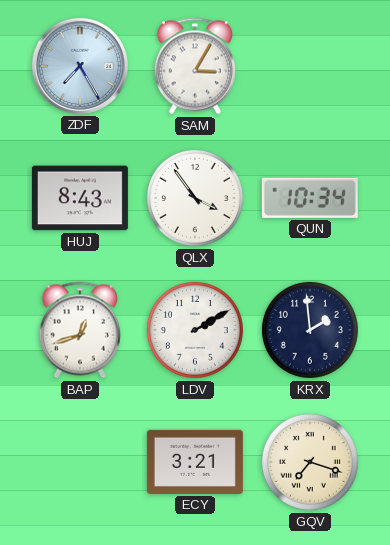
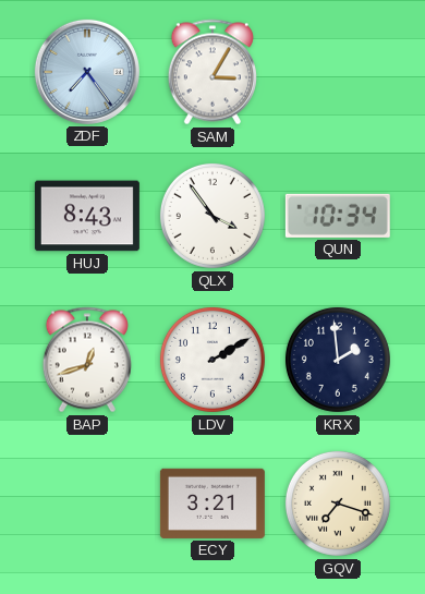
ZDF: 7:25 -> 7:24 (87, 72)
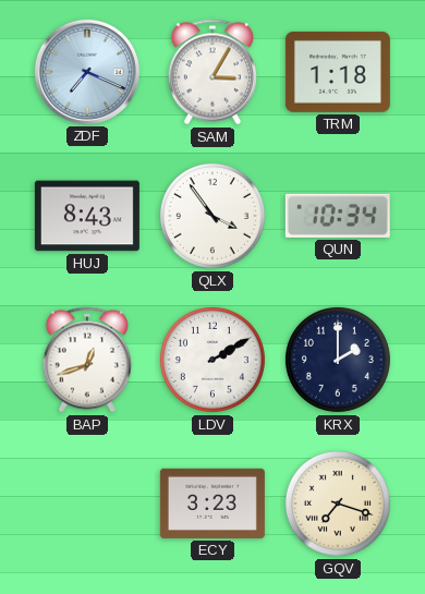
ZDF: 7:24 -> 7:19 (87, 72)
TRM: none -> 1:18 (338, 72)
KRX: 1:59 -> 2:00 (338, 360)
ECY: 3:21 -> 3:23 (212, 504)
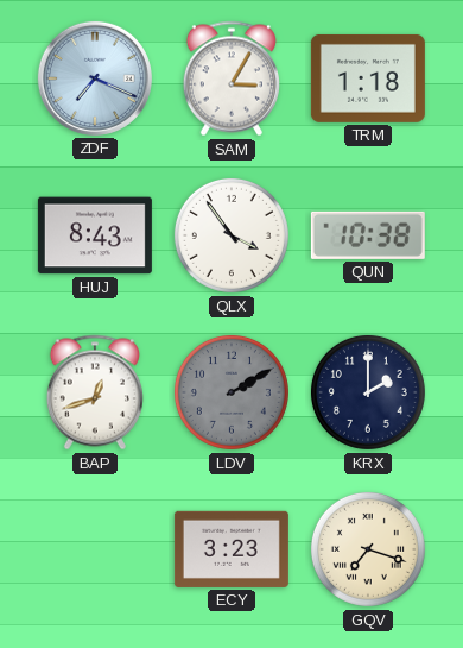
QUN: 10:34 -> 10:38 (368, 235)
LDV dial: white -> grey (231, 392)
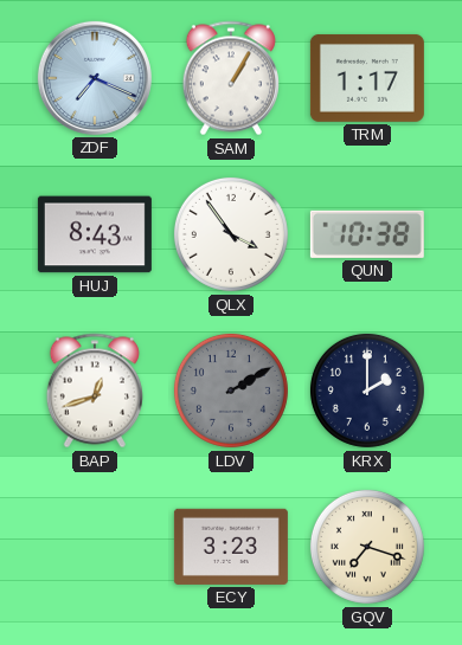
SAM: 3:05 -> 1:05 (231, 78)
TRM: 1:18 -> 1:17 (367, 78)
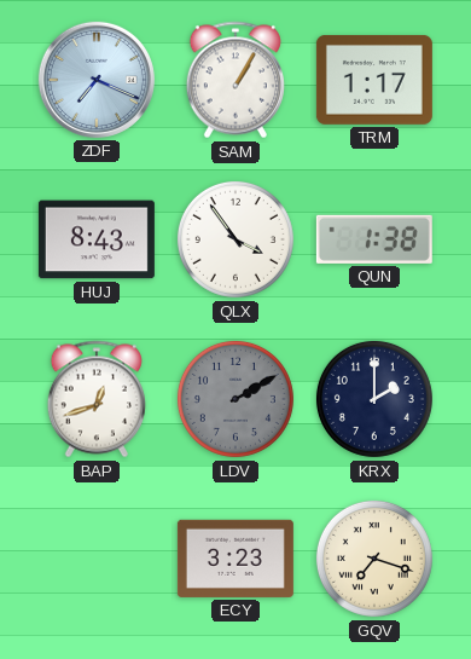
QUN: 10:38 -> 1:38 (374, 239)
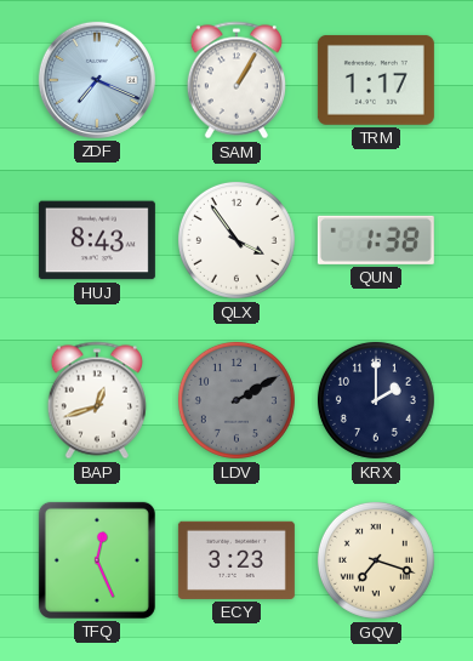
TFQ: none -> 12:26 (97, 560)
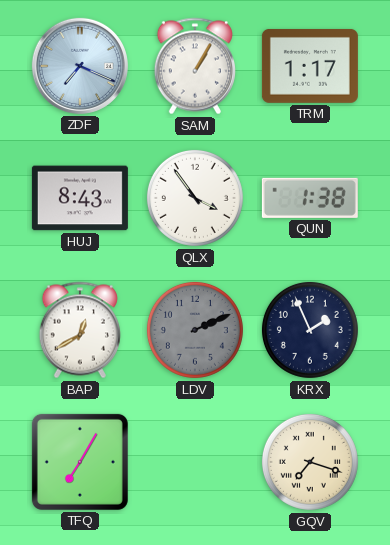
BAP: 12:42 -> 12:40 (80, 330)
LDV: 2:10 -> 2:11 (195, 330)
KRX: 2:00 -> 1:56 (310, 330)
TFQ: 12:26 -> 7:05 (80, 462)
ECY: 3:23 -> none (236, 560)
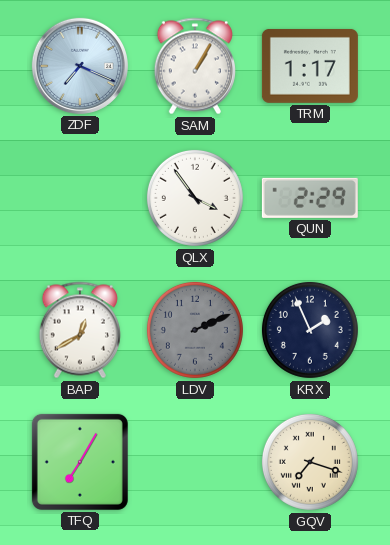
HUJ: 8:43 -> none (80, 198)
QUN: 1:38 -> 2:29 (310, 198)
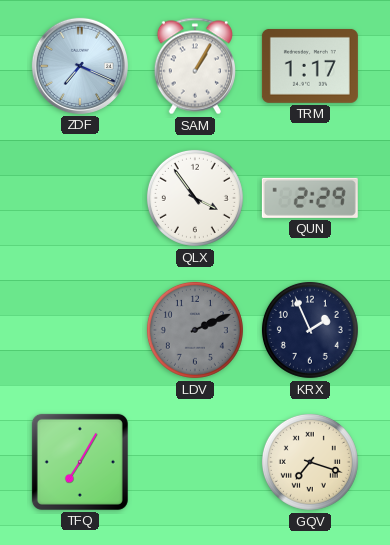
BAP: 12:40 -> none (80, 330)
